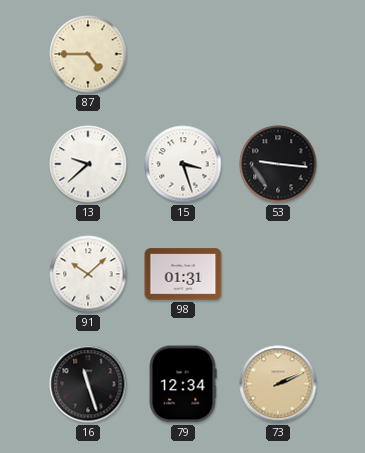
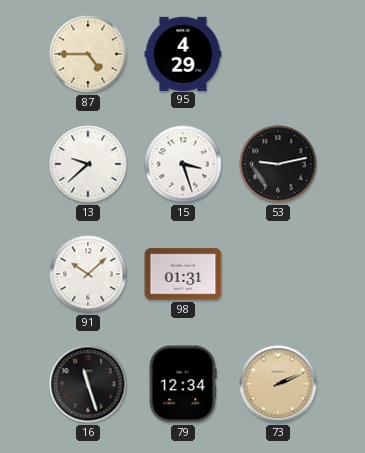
95: none -> 4:29 (183, 53)
53: 9:16 -> 9:13 (278, 164)
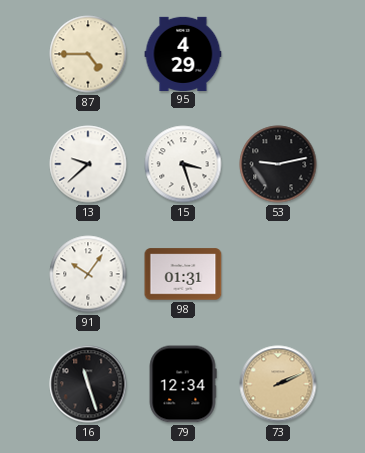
91: 10:08 -> 10:06 (88, 274)
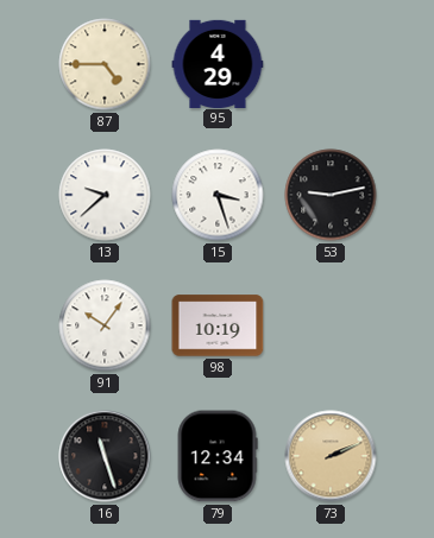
98: 01:31 -> 10:19 (218, 325)
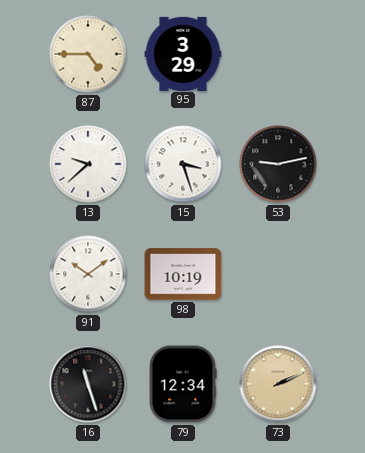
95: 4:29 -> 3:29 (183, 53)
91: 10:06 -> 10:09 (88, 274)
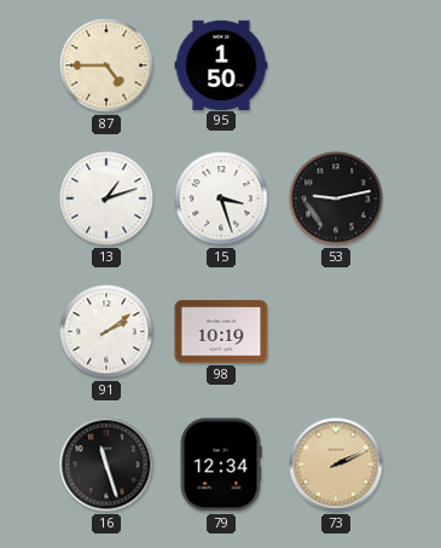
95: 3:29 -> 1:50 (221, 64)
13: 9:38 -> 1:12 (106, 198)
91: 10:09 -> 2:09 (106, 331)
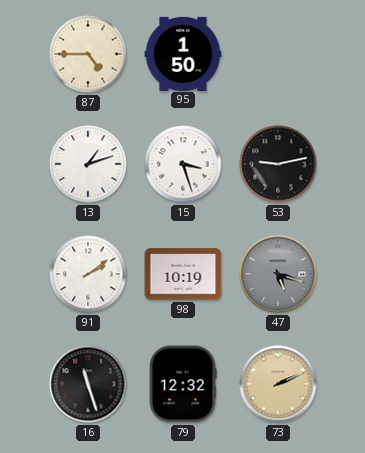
47: none -> 5:18 (278, 274)
79: 12:34 -> 12:32 (183, 384)
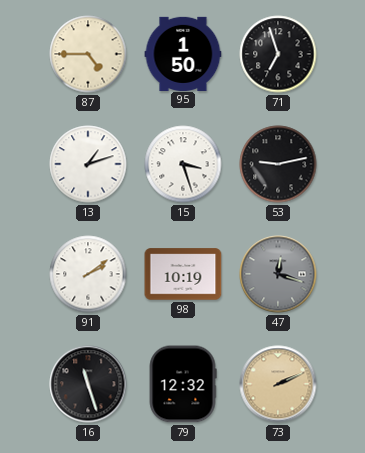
71: none -> 6:57 (278, 54)
47: 5:18 -> 12:18 (278, 274)
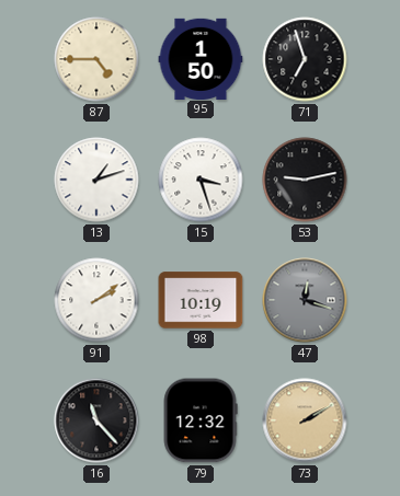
16: 11:27 -> 11:23 (96, 420)
73: 2:11 -> 2:10 (305, 420)
